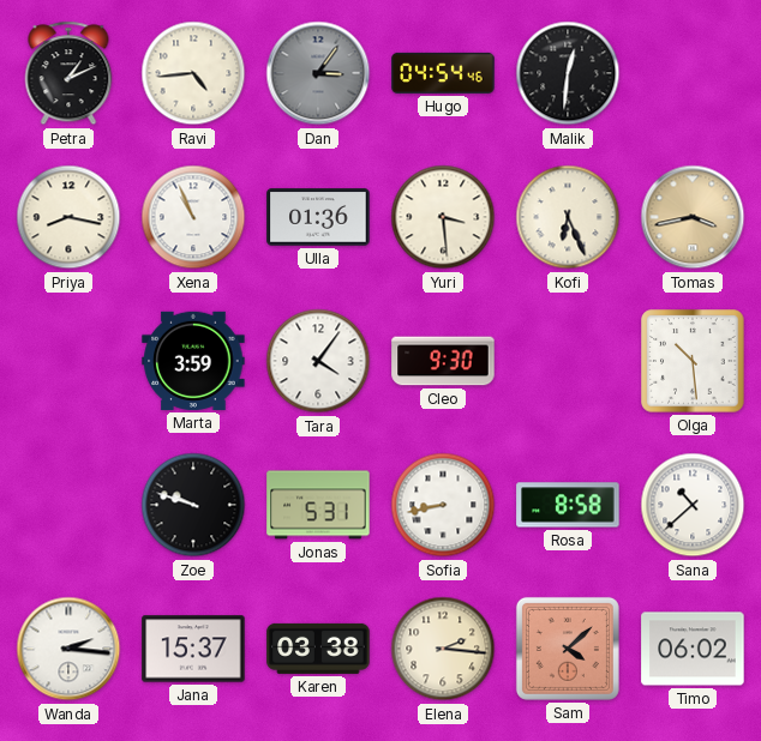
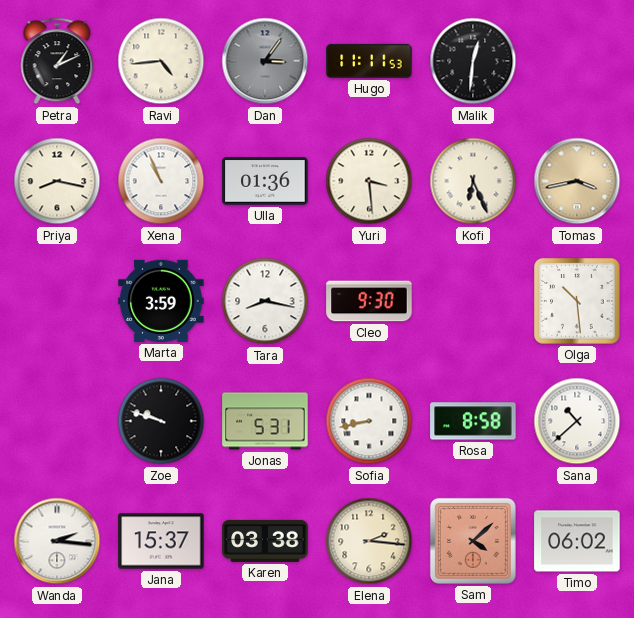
Hugo: 04:54 -> 11:11 (369, 61)
Tara: 4:06 -> 8:17 (265, 301)
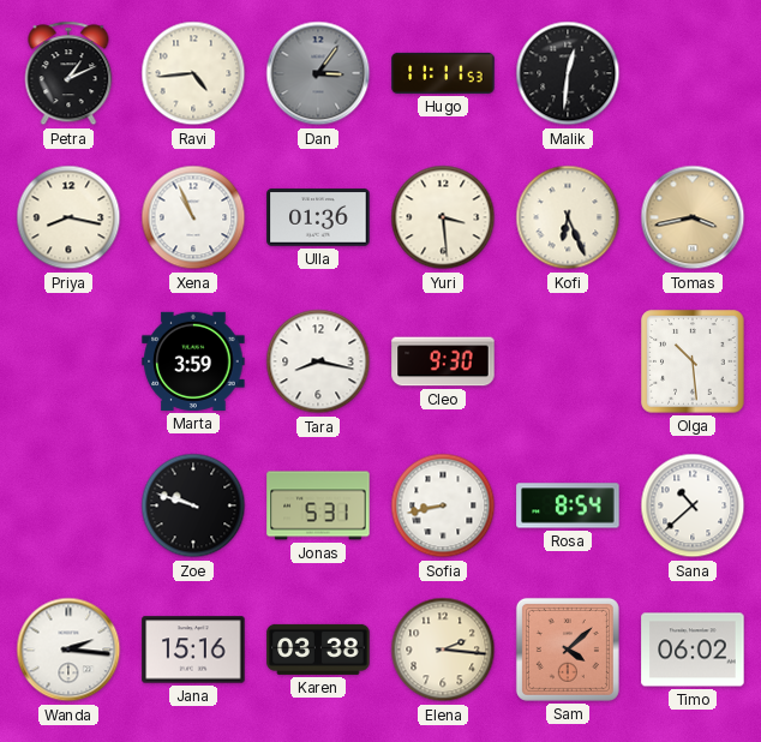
Rosa: 8:58 -> 8:54 (568, 505)
Jana: 15:37 -> 15:16 (193, 650)
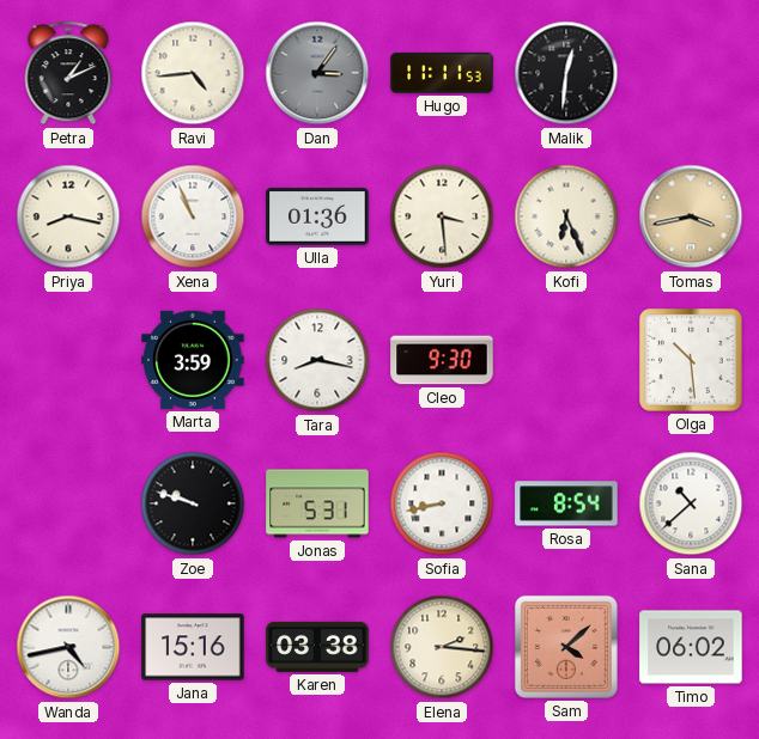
Wanda: 2:16 -> 4:43 (68, 647)
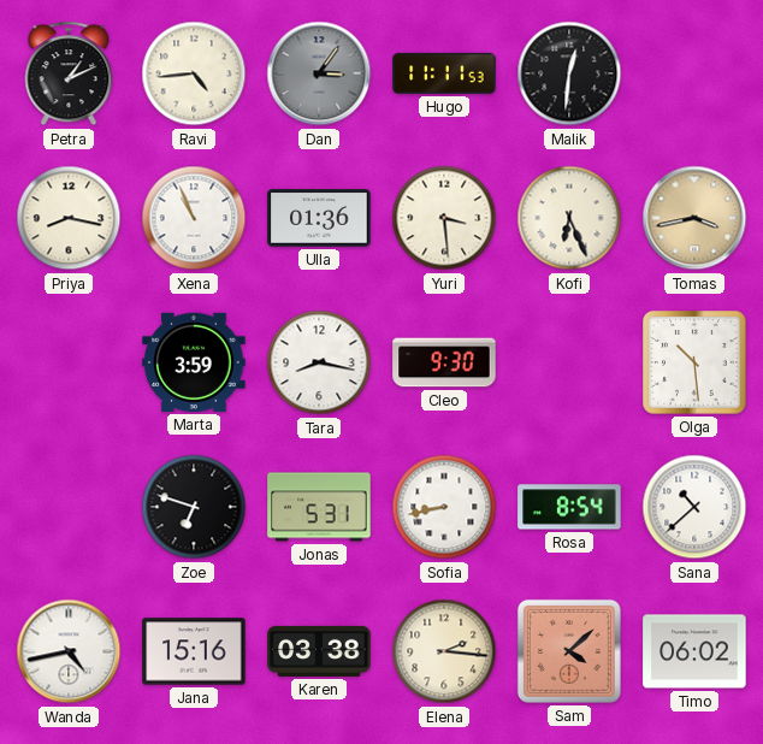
Zoe: 9:48 -> 6:48 (194, 507)
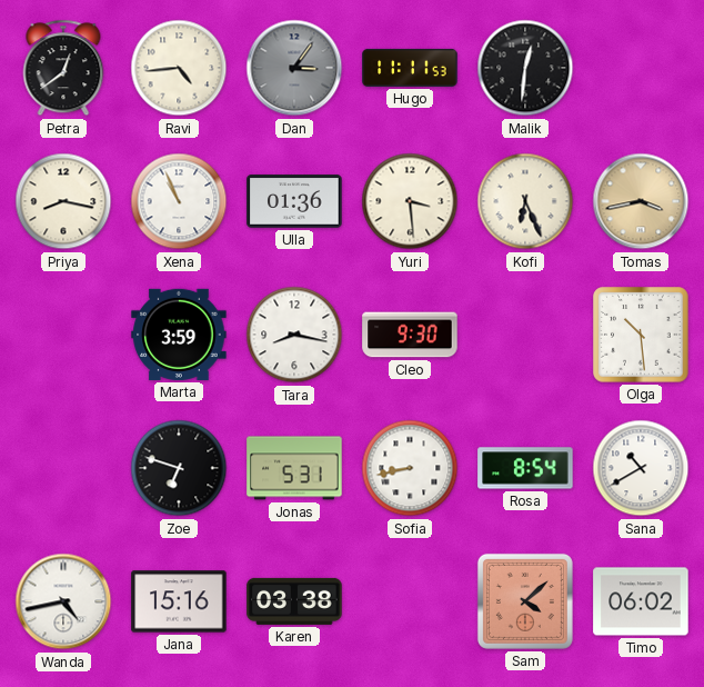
Petra: 1:11 -> 12:39 (63, 68)
Sana: 10:38 -> 10:40 (641, 468)
Elena: 2:16 -> none (444, 651)
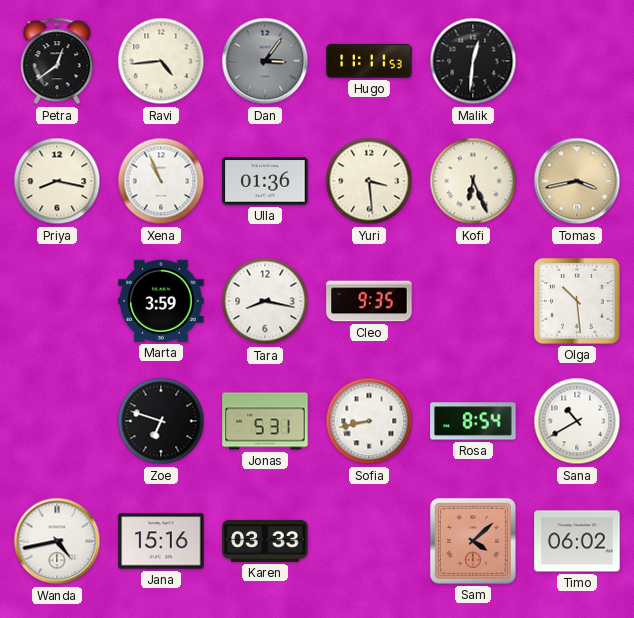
Cleo: 9:30 -> 9:35 (369, 301)
Karen: 03:38 -> 03:33 (265, 541)
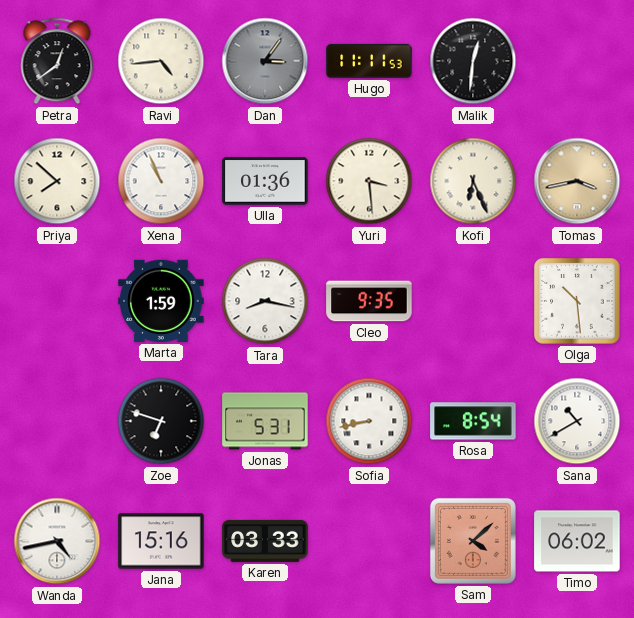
Priya: 8:17 -> 7:52 (57, 181)
Marta: 3:59 -> 1:59 (161, 301)
